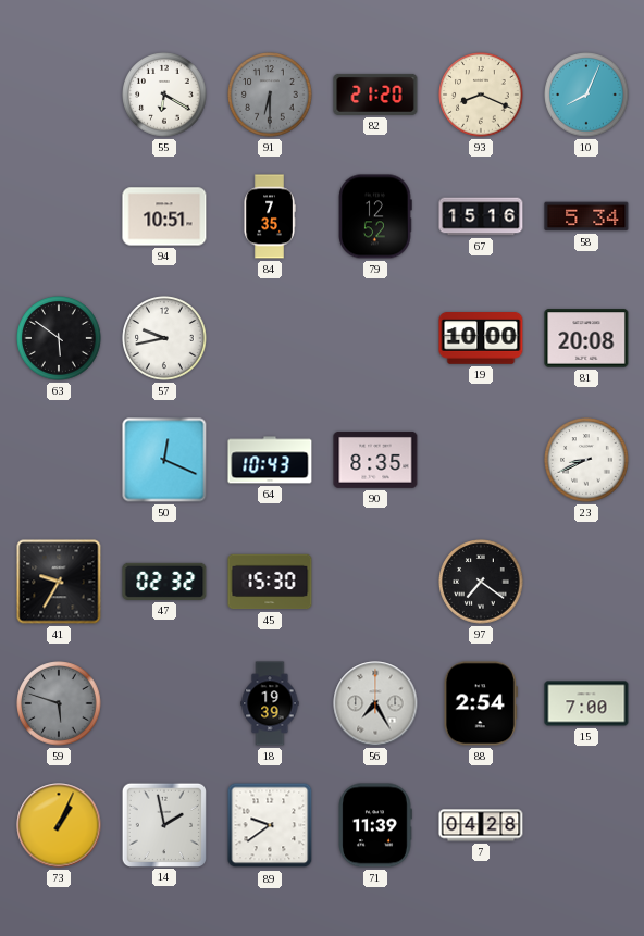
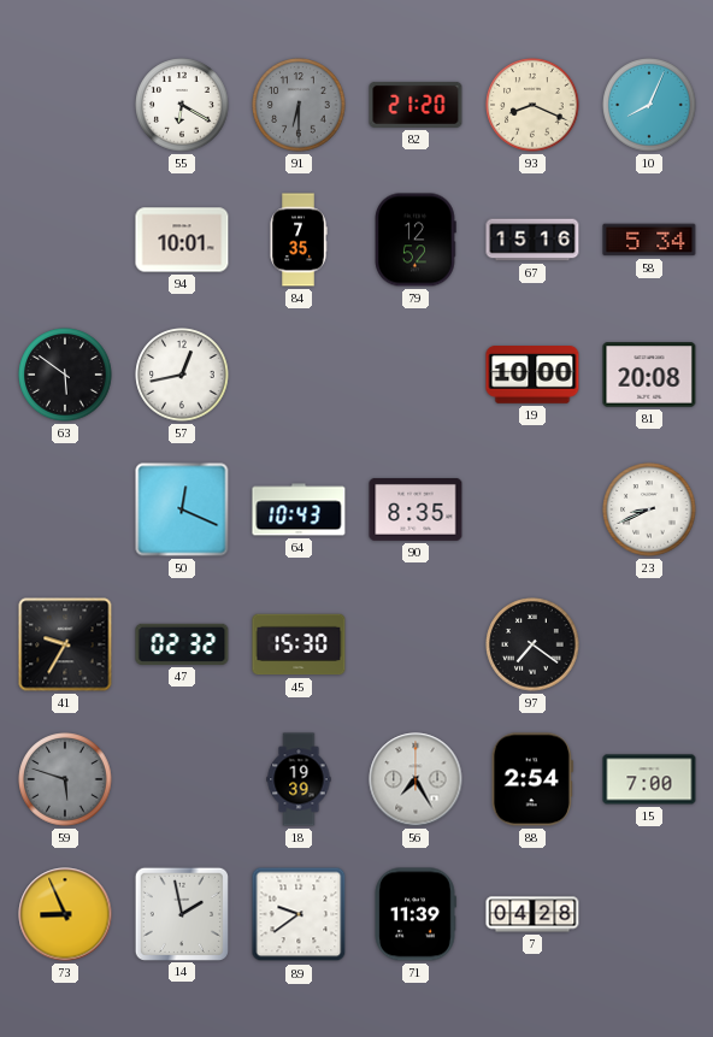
94: 10:51 -> 10:01 (182, 240)
57: 9:43 -> 12:43 (182, 375)
73: 1:04 -> 8:56 (65, 914)
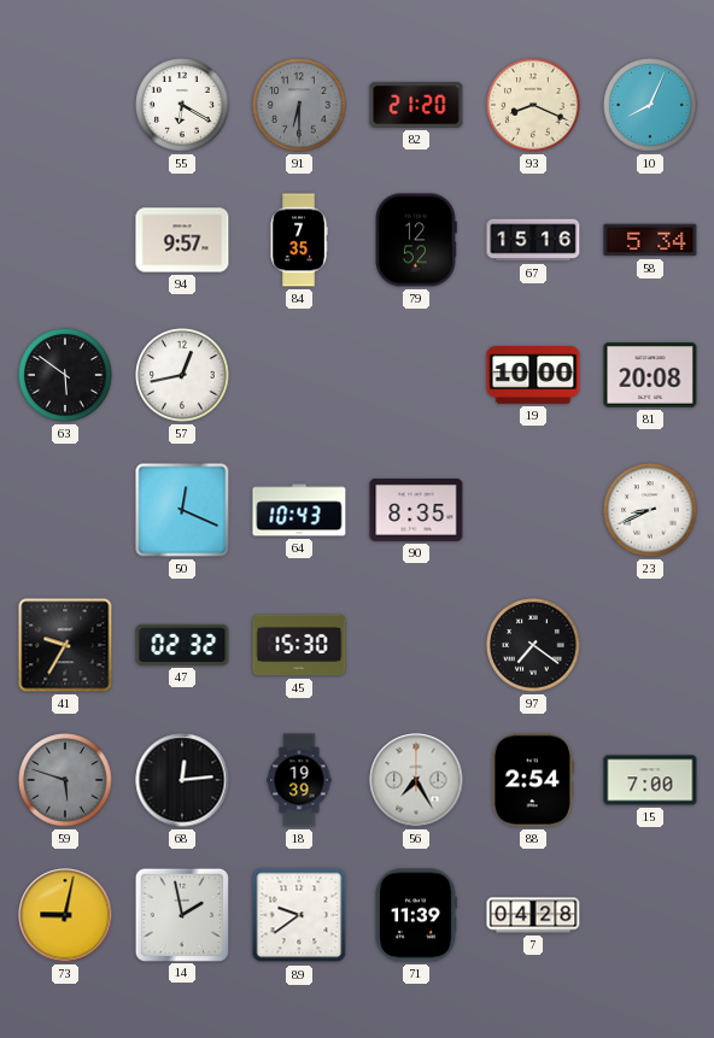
94: 10:01 -> 9:57 (182, 240)
68: none -> 12:14 (182, 780)
73: 8:56 -> 9:02 (65, 915)
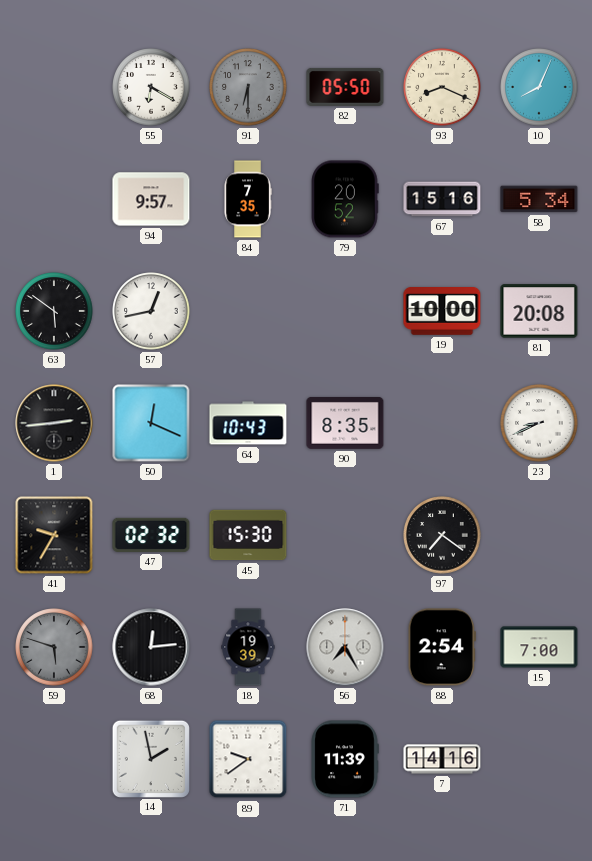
82: 21:20 -> 05:50 (345, 87)
79: 12:52 -> 20:52 (345, 199)
1: none -> 2:44 (54, 423)
73: 9:02 -> none (65, 915)
7: 04:28 -> 14:16 (442, 759)
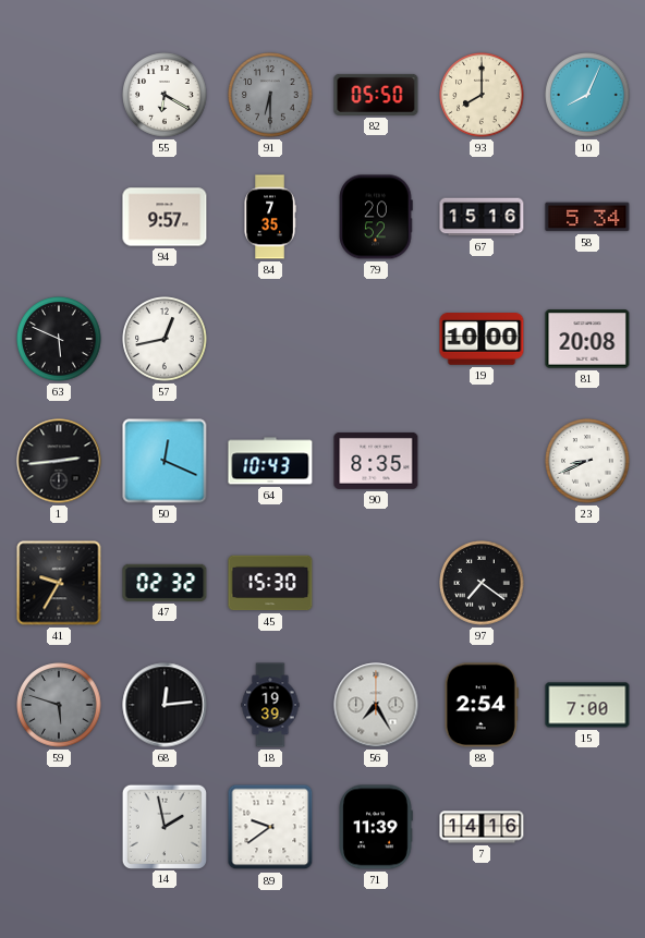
93: 8:19 -> 8:00 (482, 95)
63: 5:51 -> 5:49 (59, 339)
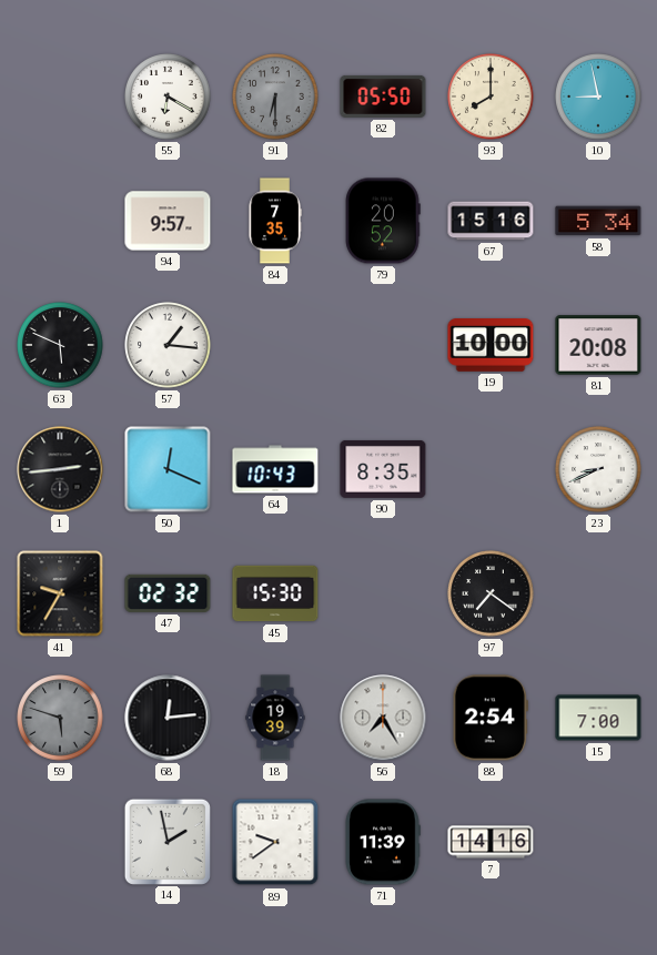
10: 8:04 -> 8:58 (598, 96)
57: 12:43 -> 1:16 (168, 345)
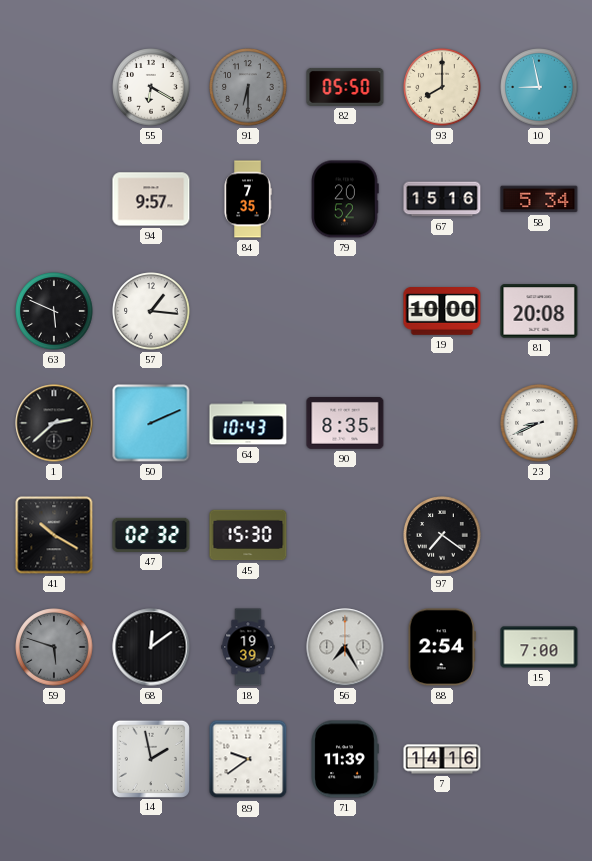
1: 2:44 -> 2:38 (54, 423)
50: 12:19 -> 2:11 (151, 423)
41: 9:35 -> 10:20 (54, 535)
68: 12:14 -> 12:09 (151, 647)
